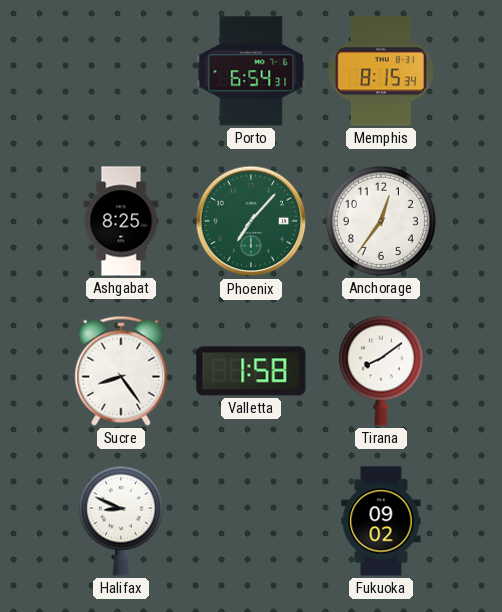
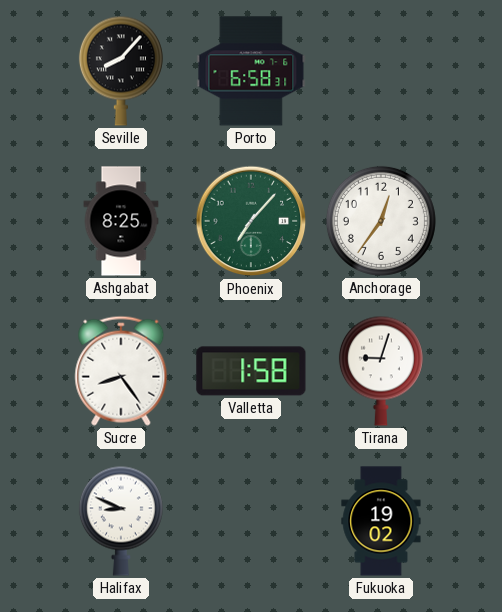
Seville: none -> 8:07 (121, 71)
Porto: 6:54 -> 6:58 (251, 71)
Memphis: 8:15 -> none (381, 71)
Tirana: 8:09 -> 9:03 (381, 371)
Fukuoka: 09:02 -> 19:02 (381, 521)
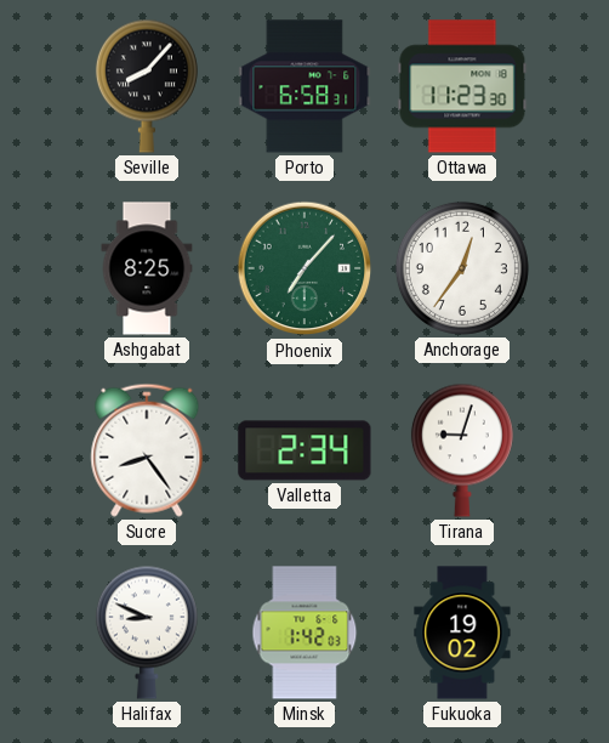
Ottawa: none -> 11:23 (462, 86)
Valletta: 1:58 -> 2:34 (304, 450)
Minsk: none -> 1:42 (304, 633)
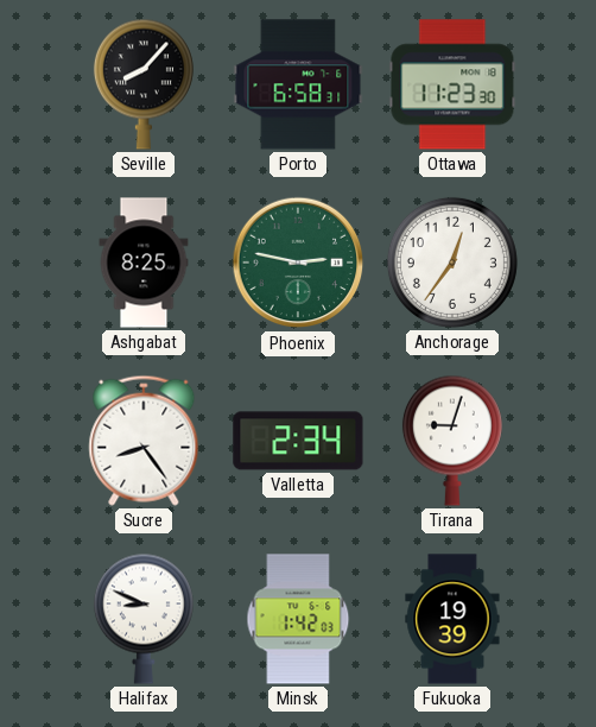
Phoenix: 7:07 -> 2:47 (298, 263)
Fukuoka: 19:02 -> 19:39 (452, 619)
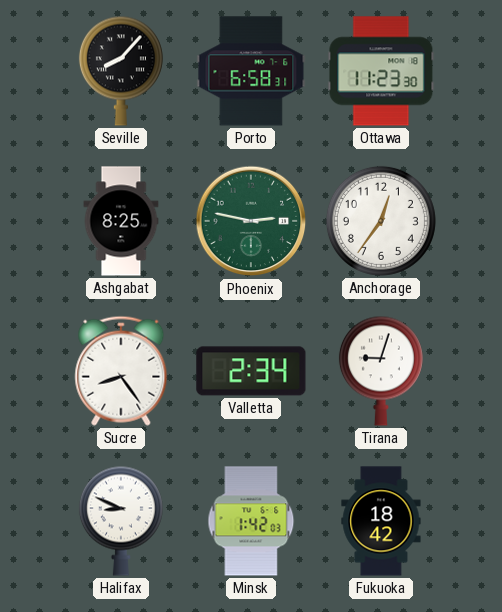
Fukuoka: 19:39 -> 18:42 (381, 521)
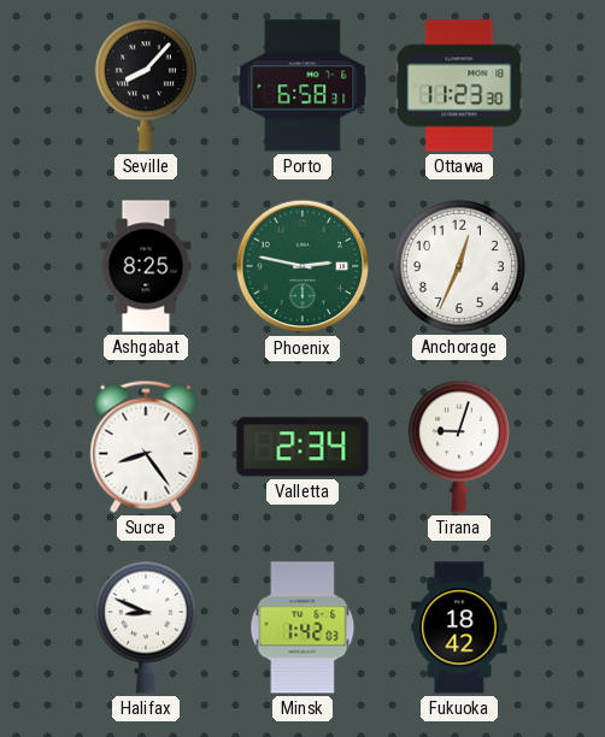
Anchorage: 12:36 -> 12:34 (459, 266)
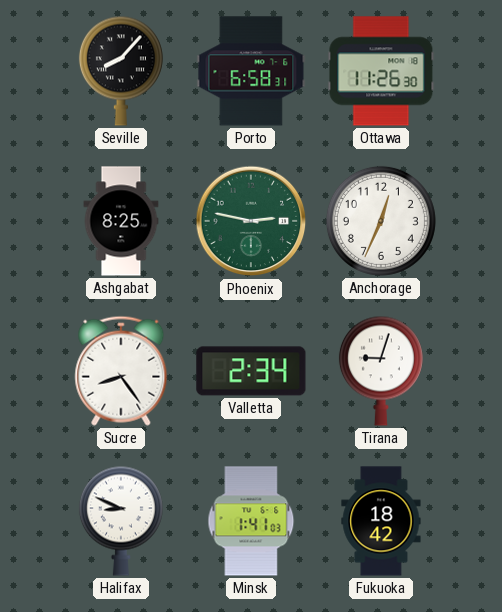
Ottawa: 11:23 -> 11:26 (381, 71)
Minsk: 1:42 -> 1:41 (251, 521)
